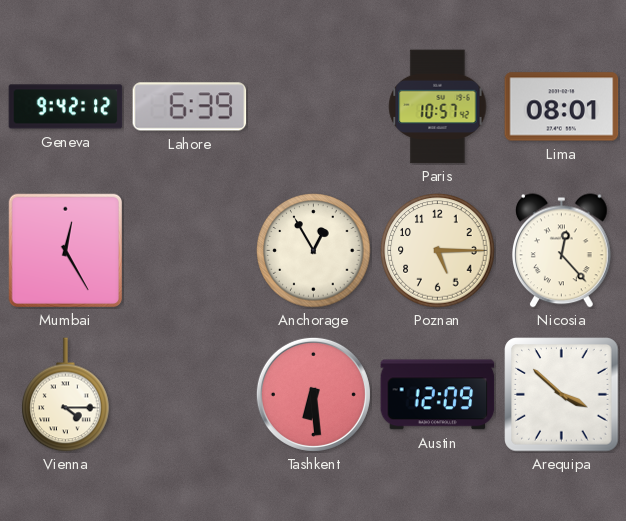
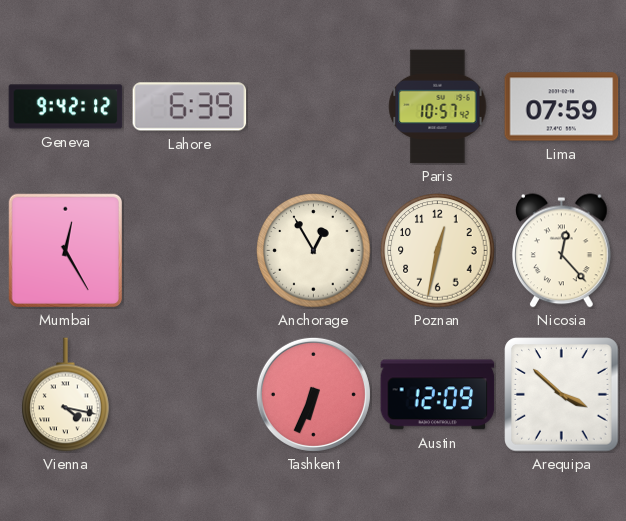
Lima: 08:01 -> 07:59 (562, 107)
Poznan: 5:15 -> 12:32 (438, 251)
Vienna: 4:15 -> 4:17 (66, 395)
Tashkent: 6:29 -> 6:34 (313, 394)
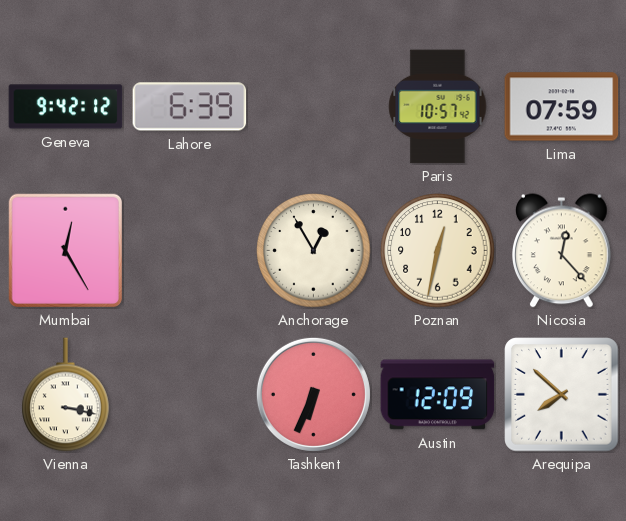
Vienna: 4:17 -> 3:17 (66, 395)
Arequipa: 3:52 -> 7:52 (562, 395)
